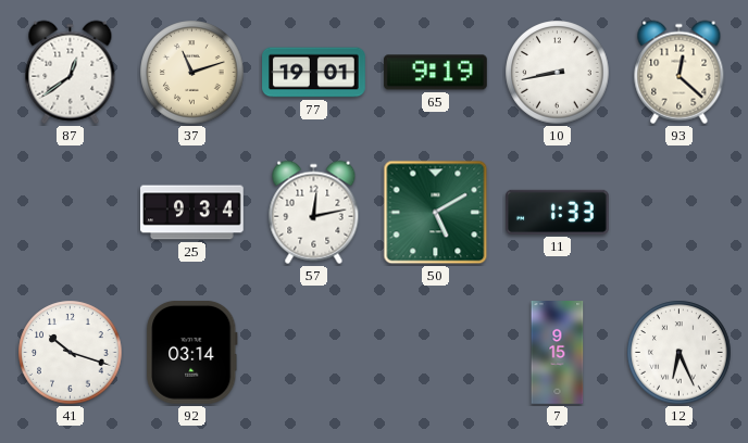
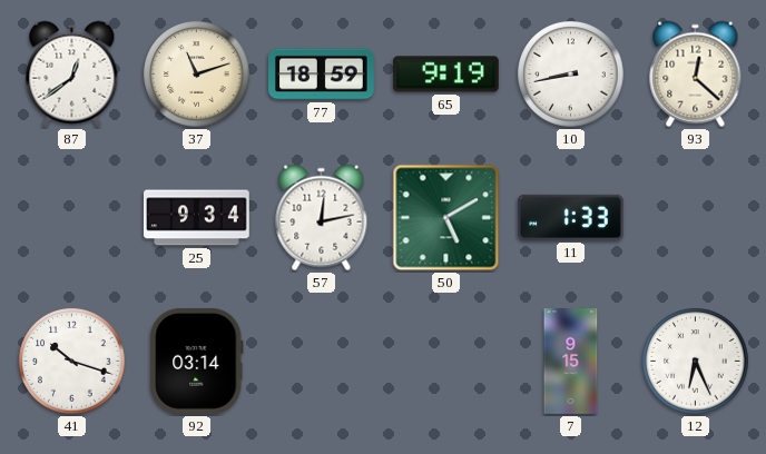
77: 19:01 -> 18:59 (322, 75)
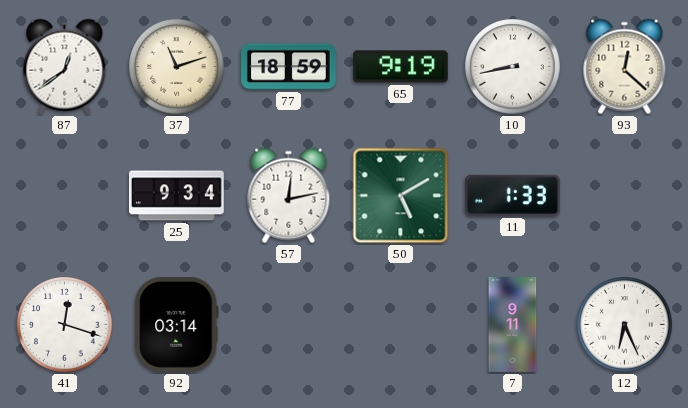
41: 10:18 -> 12:18 (65, 325)
7: 9:15 -> 9:11 (513, 325)
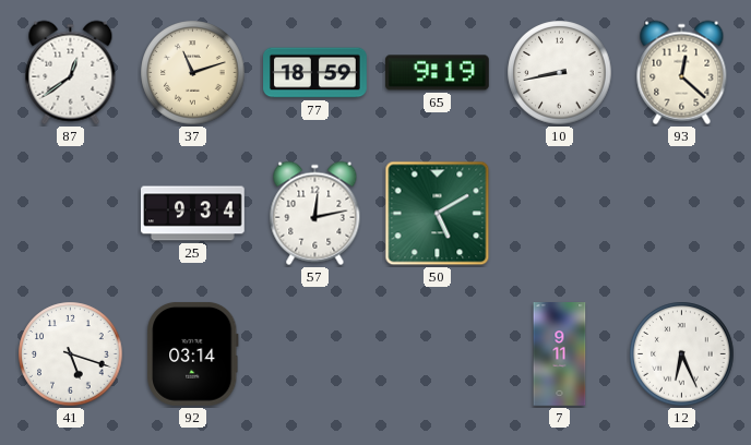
11: 1:33 -> none (513, 195)
41: 12:18 -> 5:18 (71, 354)
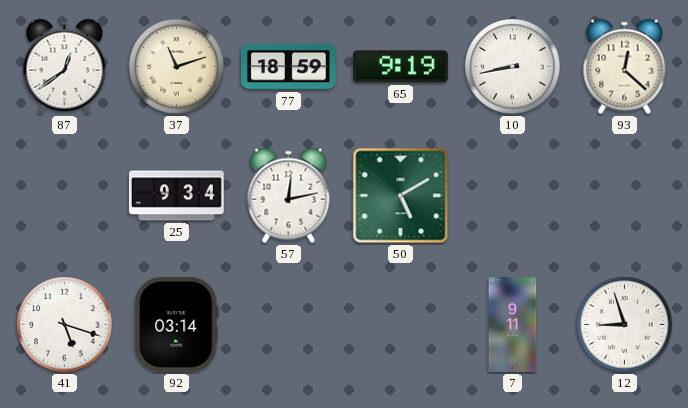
12: 6:26 -> 8:57 (625, 325)
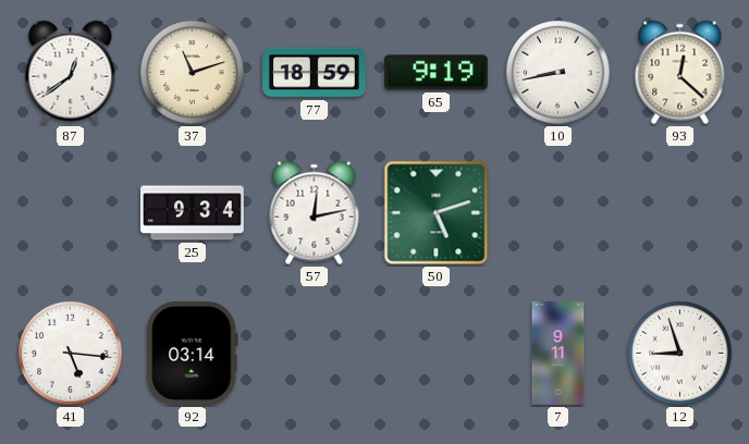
50: 5:10 -> 5:12 (437, 213)
41: 5:18 -> 5:16 (71, 354)
